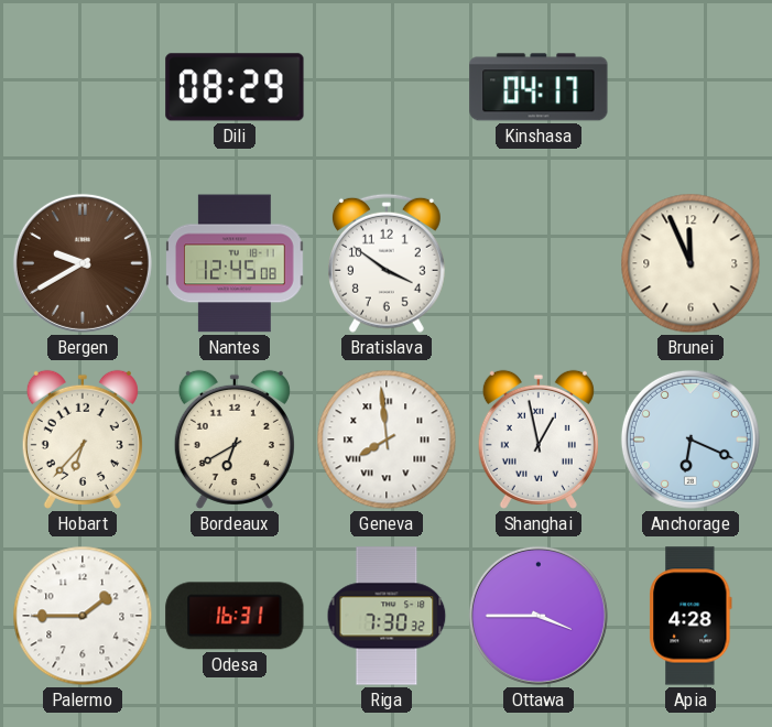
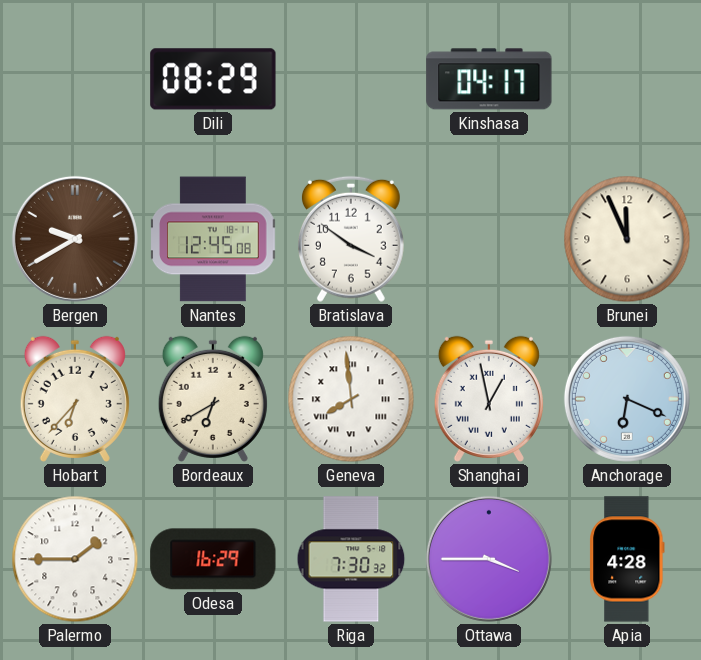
Odesa: 16:31 -> 16:29 (213, 559)
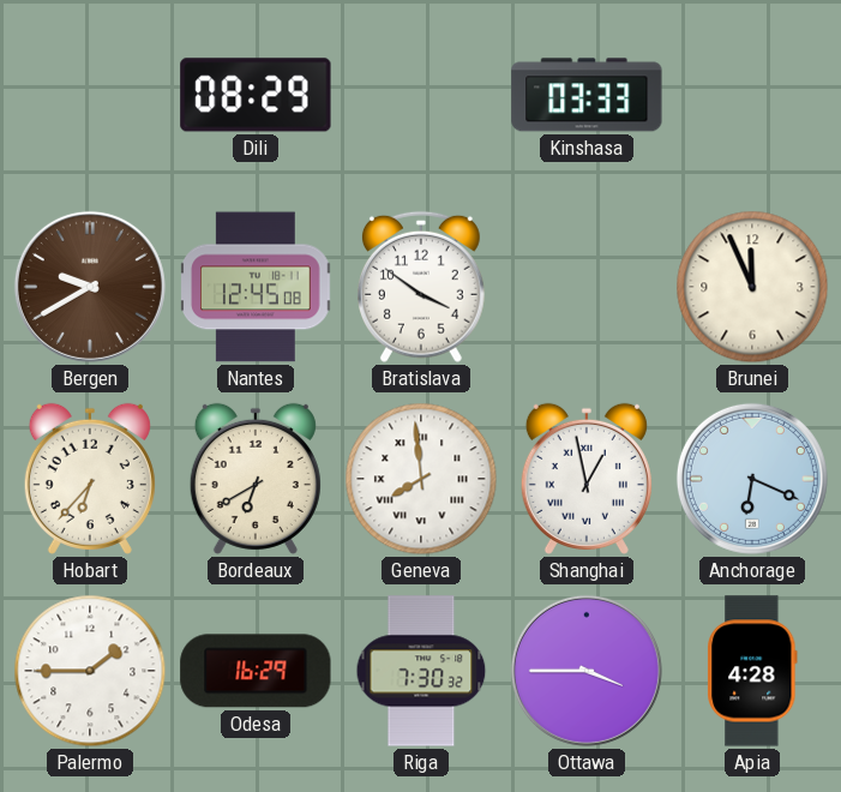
Kinshasa: 04:17 -> 03:33 (587, 95)
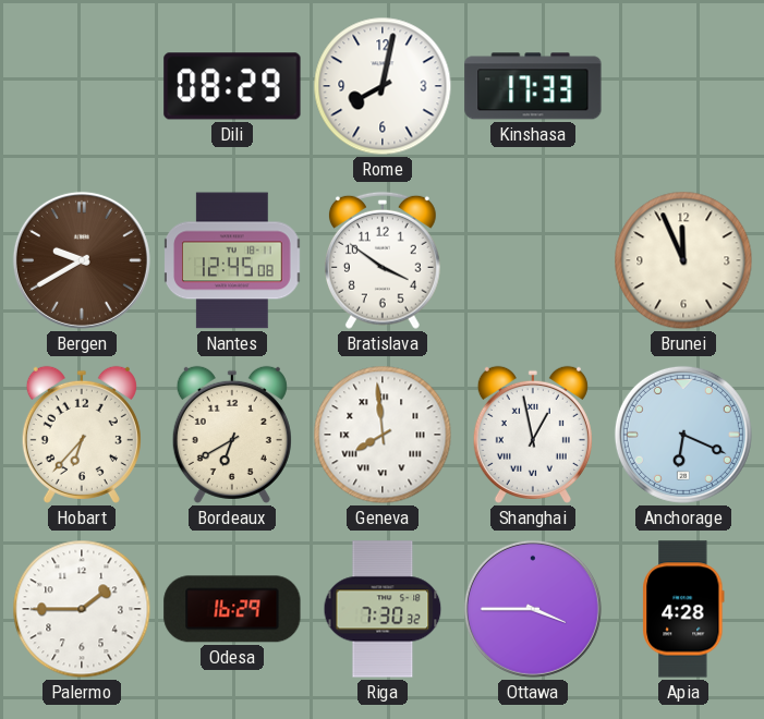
Rome: none -> 8:02 (383, 86)
Kinshasa: 03:33 -> 17:33 (533, 86)
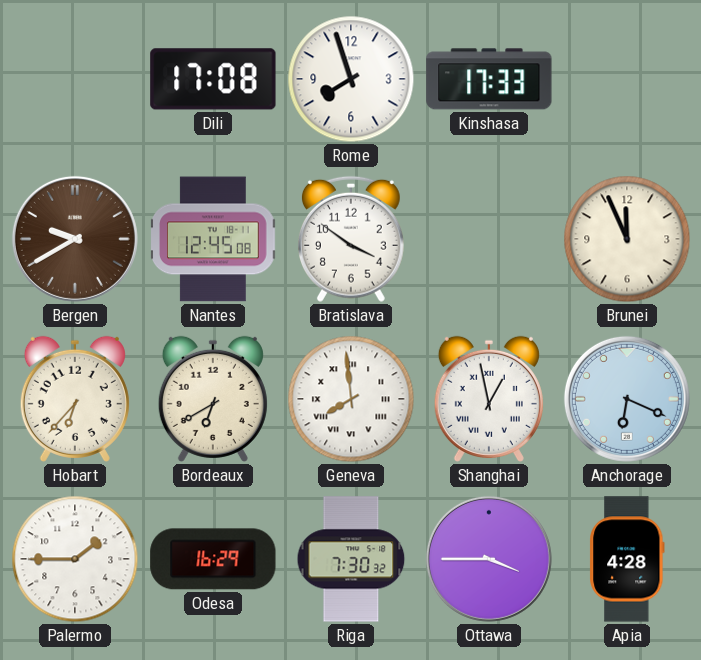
Dili: 08:29 -> 17:08 (213, 79)
Rome: 8:02 -> 7:57 (351, 79)
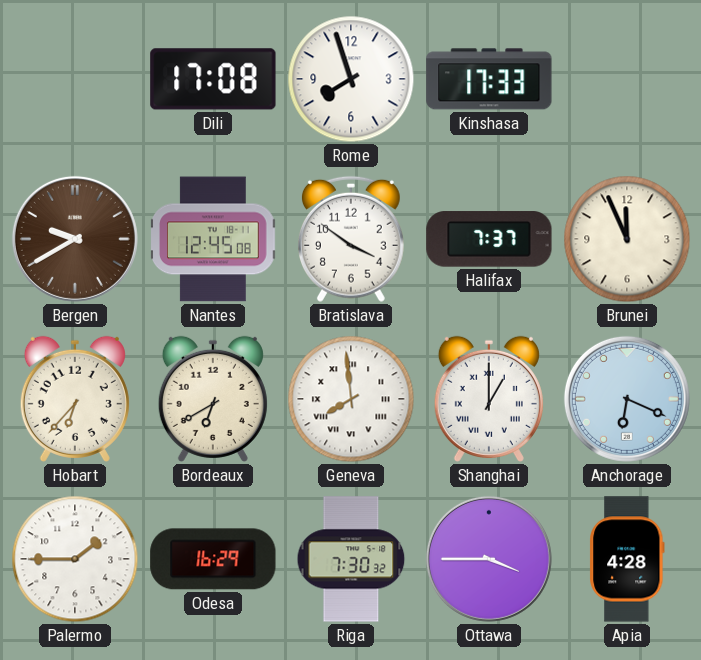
Halifax: none -> 7:37 (489, 239)
Shanghai: 12:58 -> 1:00 (489, 399)
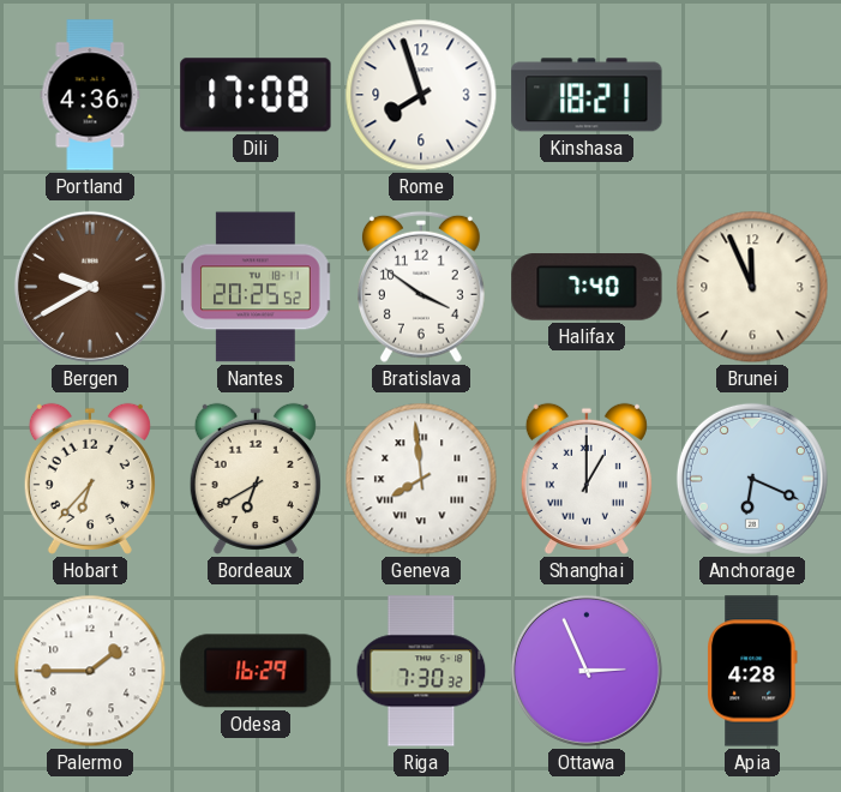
Portland: none -> 4:36 (90, 95)
Kinshasa: 17:33 -> 18:21 (587, 95)
Nantes: 12:45 -> 20:25 (256, 287)
Halifax: 7:37 -> 7:40 (587, 287)
Ottawa: 3:45 -> 2:56 (587, 671)
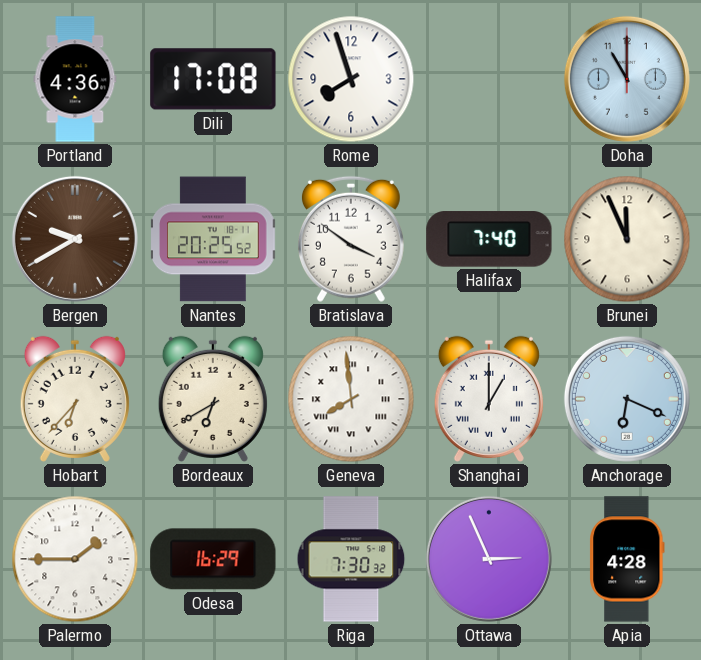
Kinshasa: 18:21 -> none (587, 95)
Doha: none -> 11:00 (627, 79)
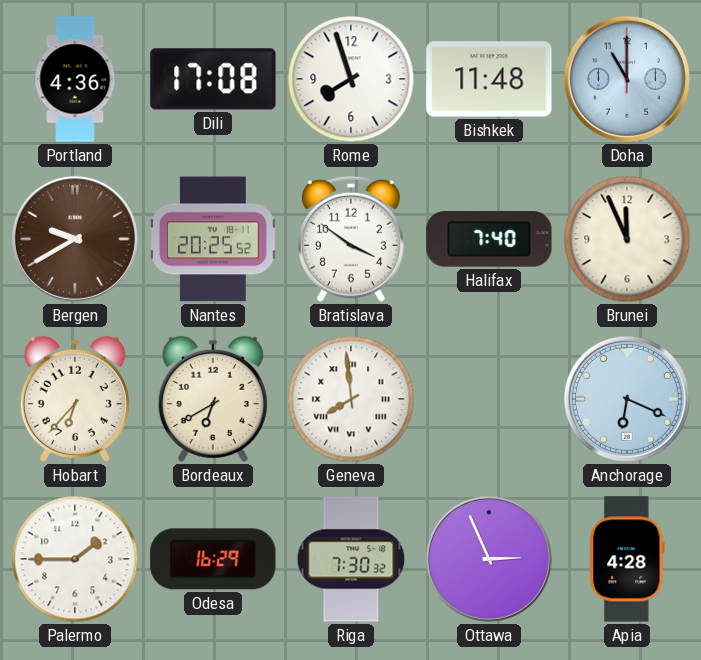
Bishkek: none -> 11:48 (489, 79)
Shanghai: 1:00 -> none (489, 399)
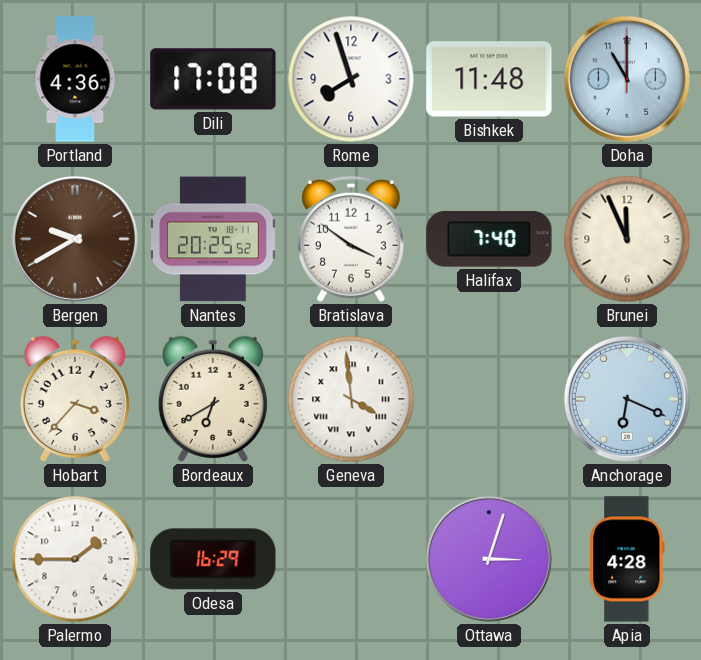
Hobart: 6:37 -> 3:37 (75, 399)
Geneva: 7:59 -> 3:59 (351, 399)
Riga: 7:30 -> none (351, 559)
Ottawa: 2:56 -> 3:03 (489, 559)
